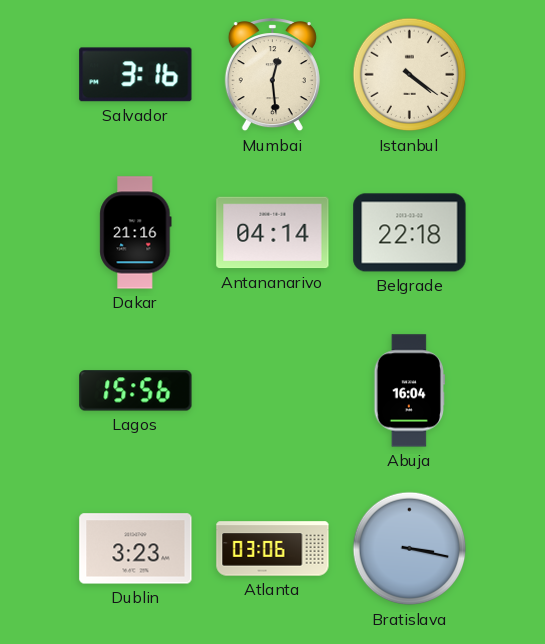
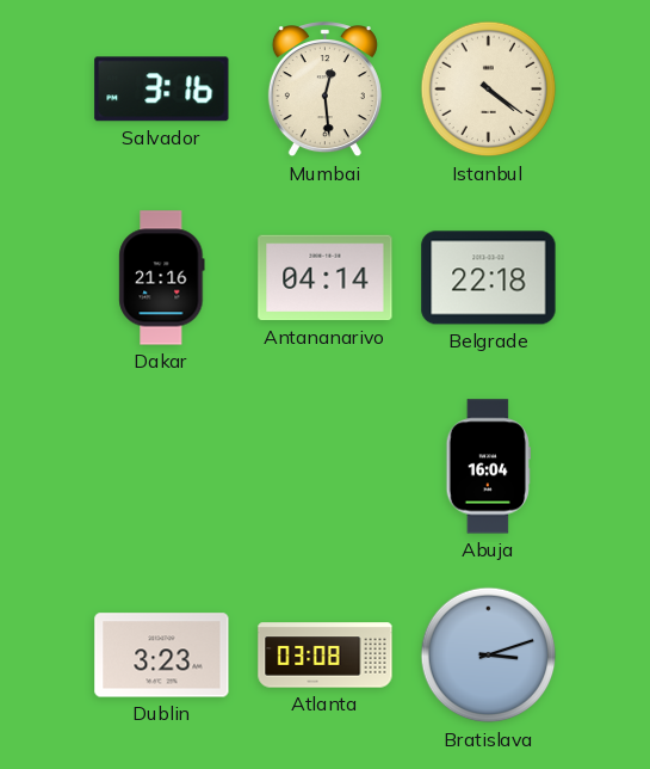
Lagos: 15:56 -> none (136, 391)
Atlanta: 03:06 -> 03:08 (326, 656)
Bratislava: 3:17 -> 3:12 (489, 656)
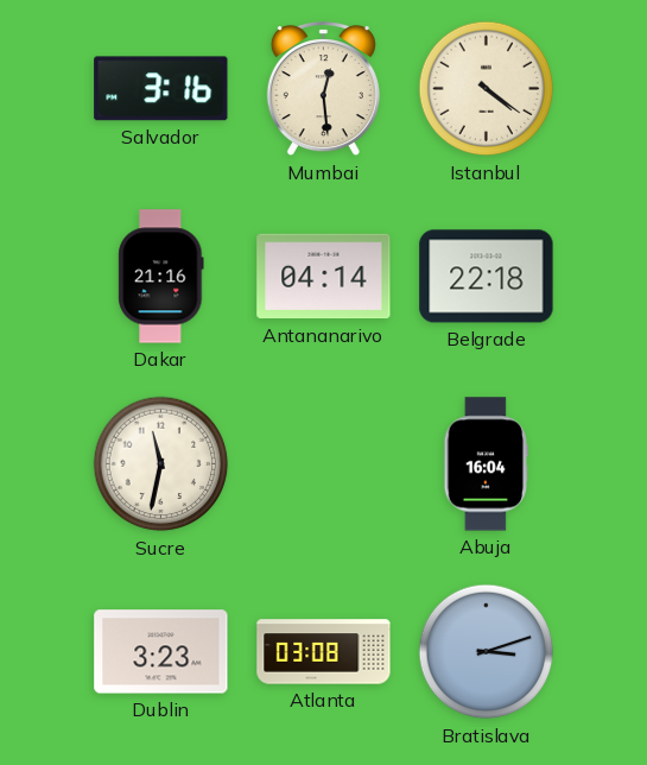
Sucre: none -> 11:32 (161, 464)
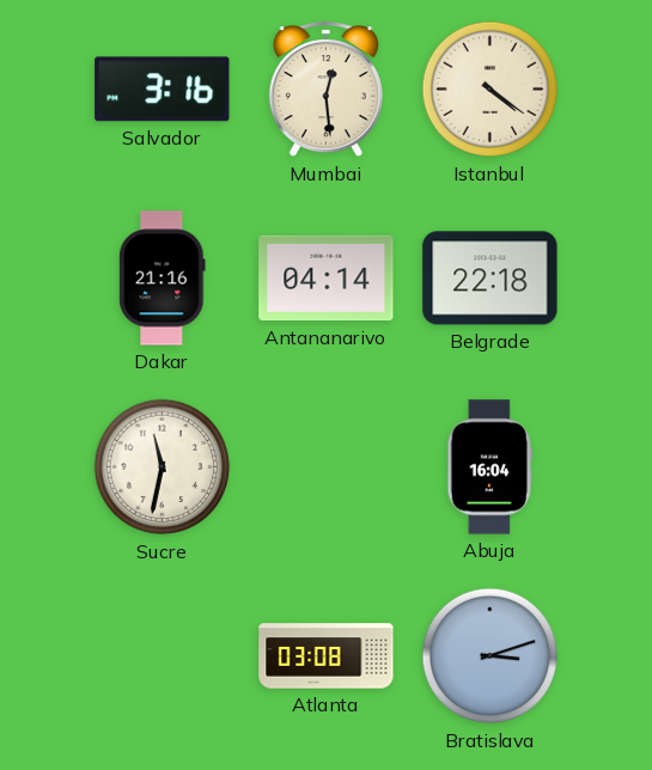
Dublin: 3:23 -> none (161, 652)
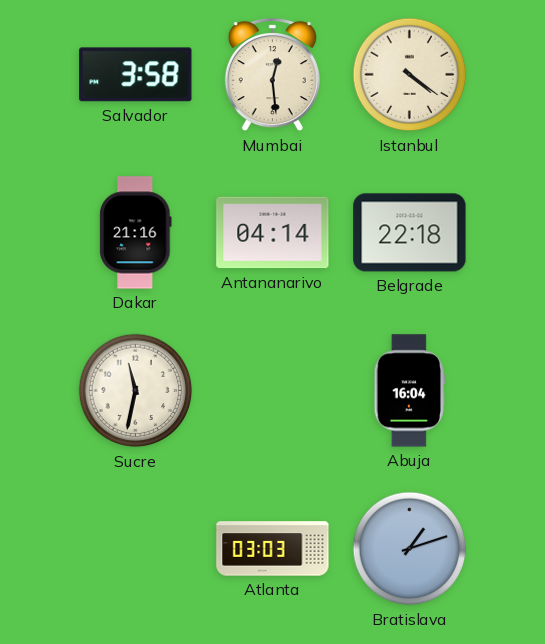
Salvador: 3:16 -> 3:58 (136, 75)
Atlanta: 03:08 -> 03:03 (273, 549)
Bratislava: 3:12 -> 1:12 (410, 549)
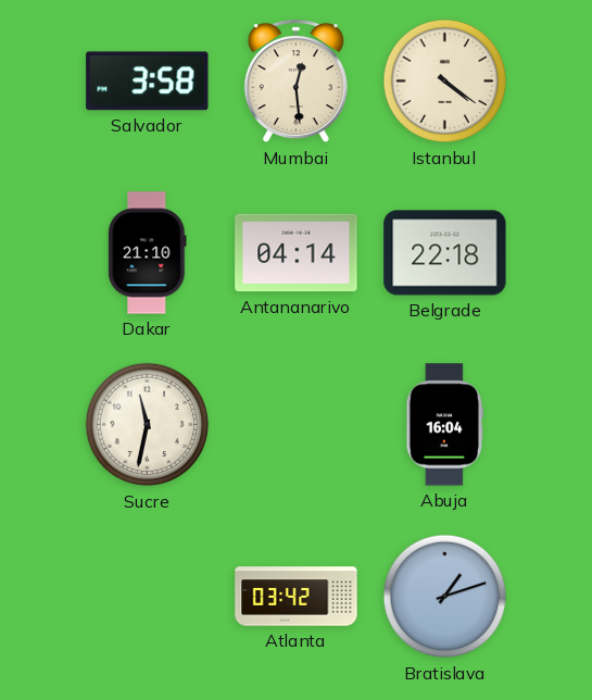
Dakar: 21:16 -> 21:10 (148, 253)
Atlanta: 03:03 -> 03:42 (297, 597)
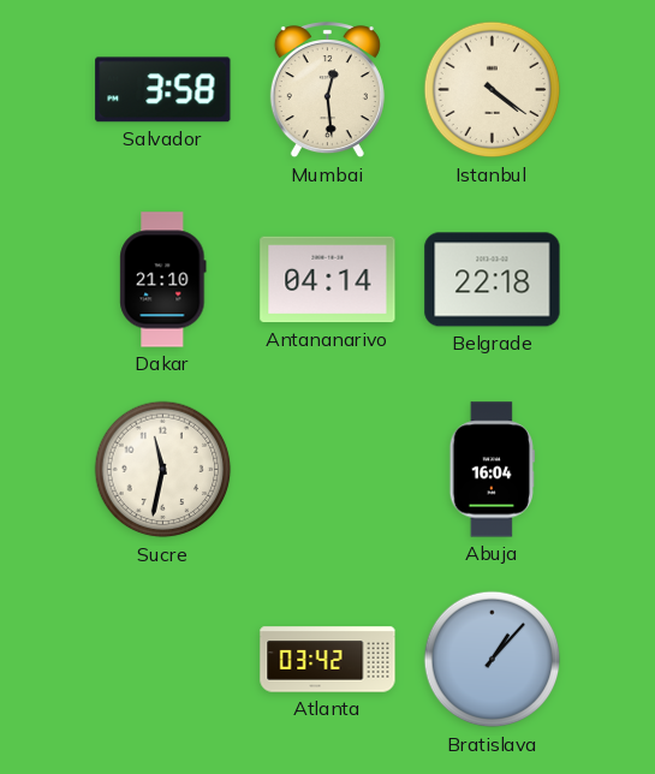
Bratislava: 1:12 -> 1:07 (493, 660)
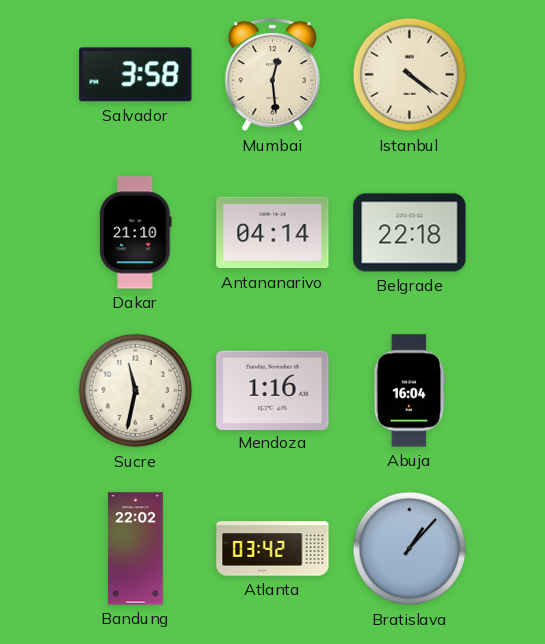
Mendoza: none -> 1:16 (273, 390)
Bandung: none -> 22:02 (136, 549)
